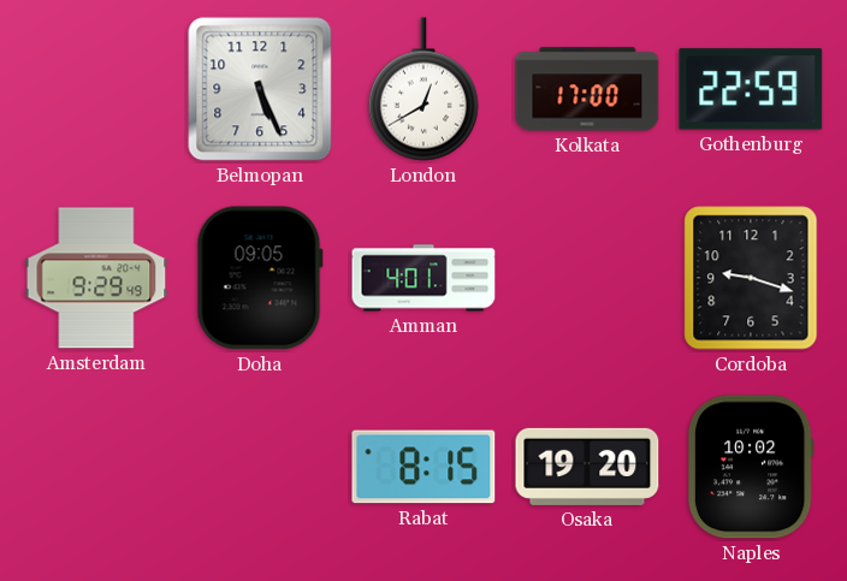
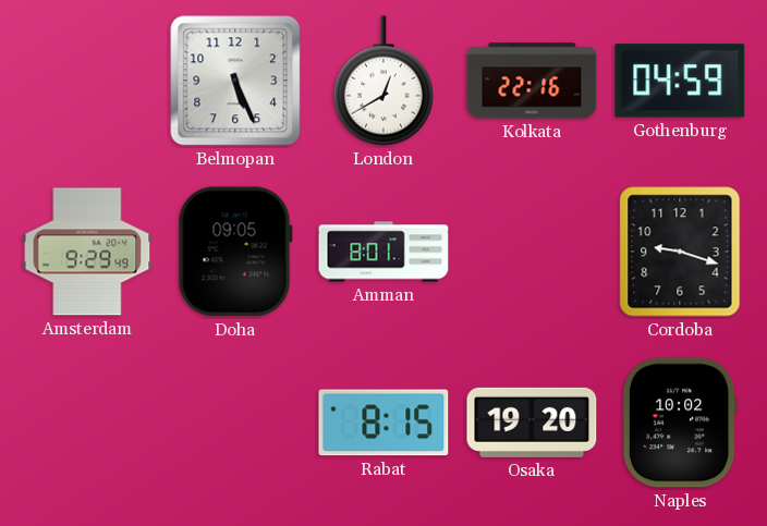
Kolkata: 17:00 -> 22:16 (532, 81)
Gothenburg: 22:59 -> 04:59 (680, 81)
Amman: 4:01 -> 8:01 (384, 252)
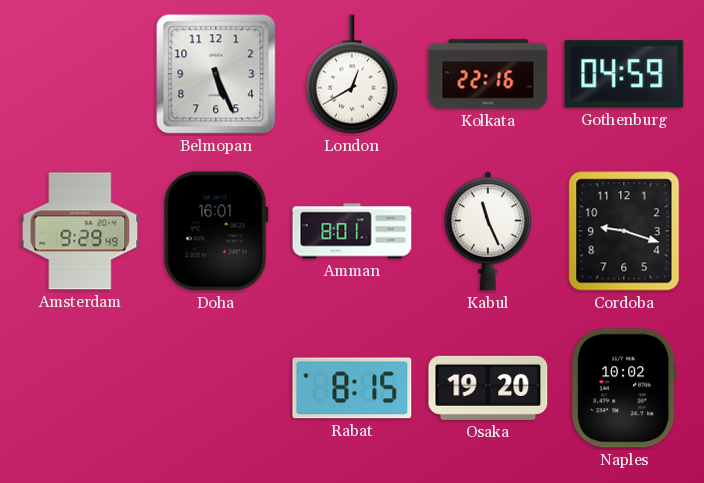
Doha: 09:05 -> 16:01 (216, 231)
Kabul: none -> 11:26 (488, 231)
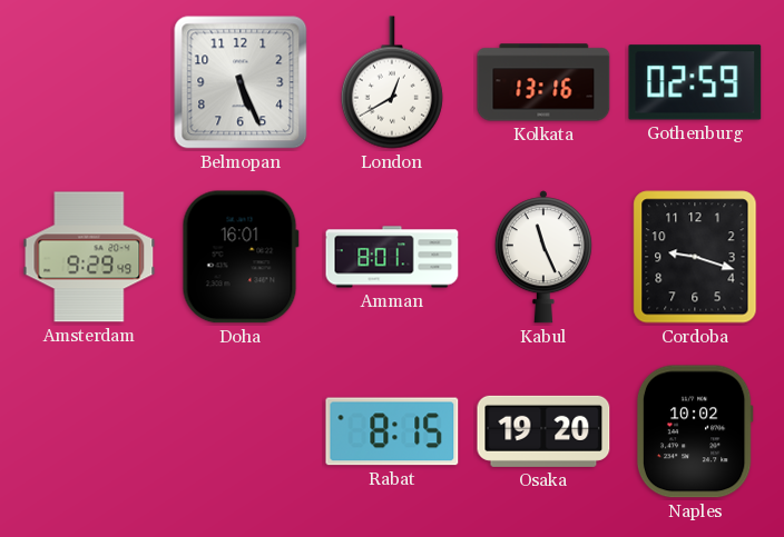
Kolkata: 22:16 -> 13:16 (543, 82)
Gothenburg: 04:59 -> 02:59 (695, 82)
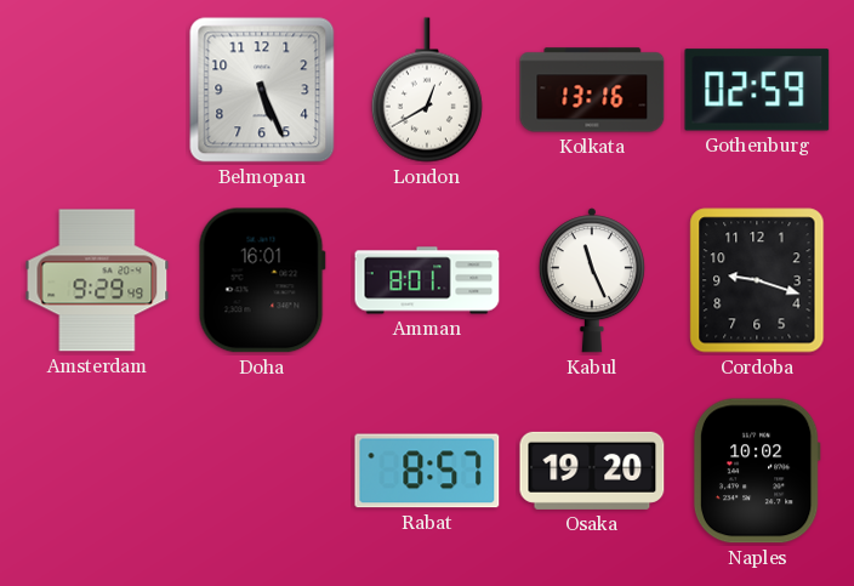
Rabat: 8:15 -> 8:57 (427, 471)
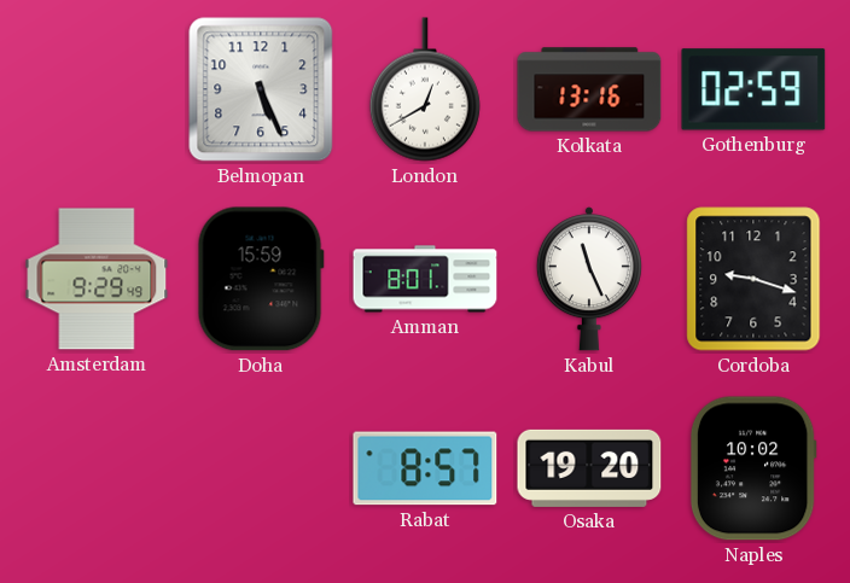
Doha: 16:01 -> 15:59 (261, 279)
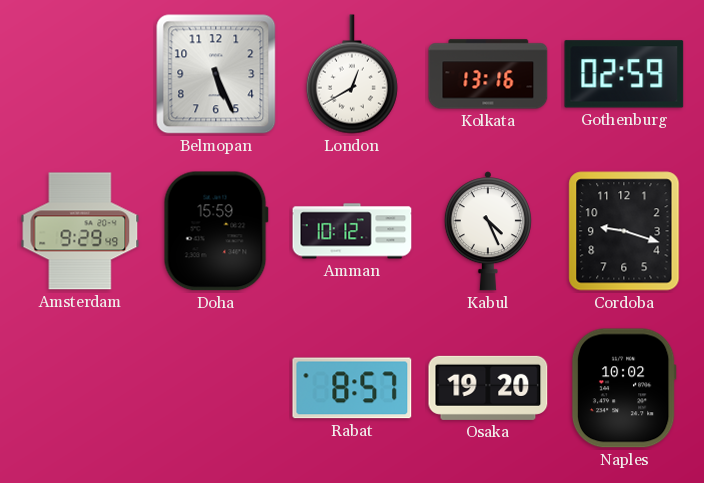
Amman: 8:01 -> 10:12 (352, 231)
Kabul: 11:26 -> 4:26 (488, 231)
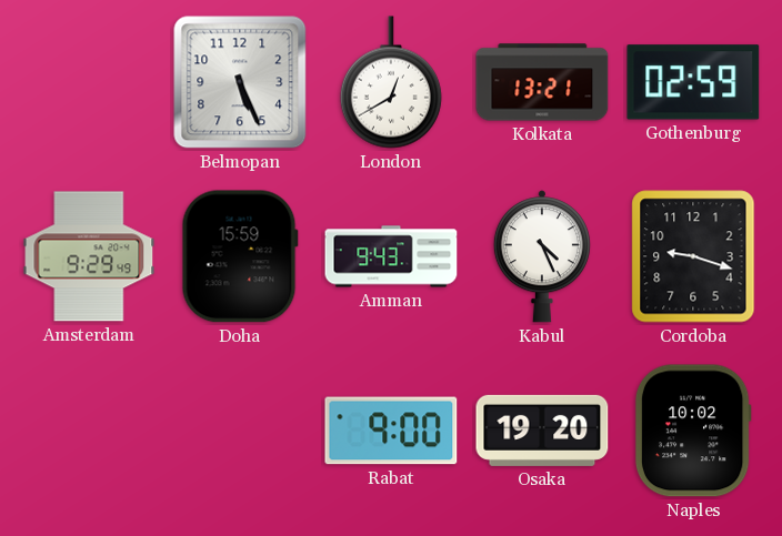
Kolkata: 13:16 -> 13:21 (542, 82)
Amman: 10:12 -> 9:43 (391, 256)
Rabat: 8:57 -> 9:00 (391, 431)
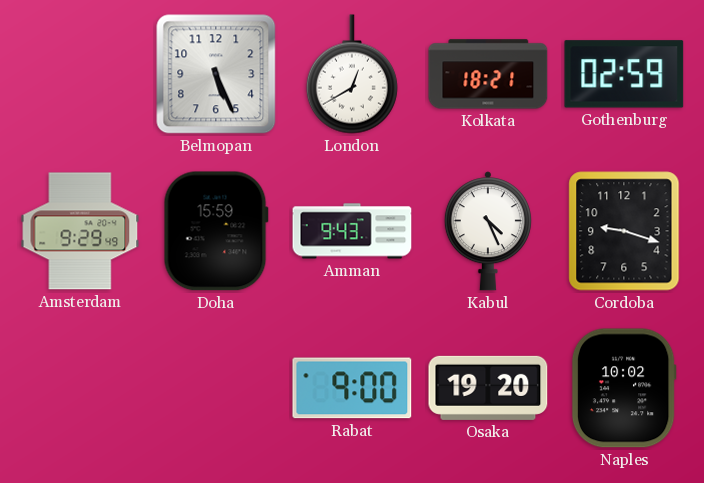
Kolkata: 13:21 -> 18:21 (488, 74)
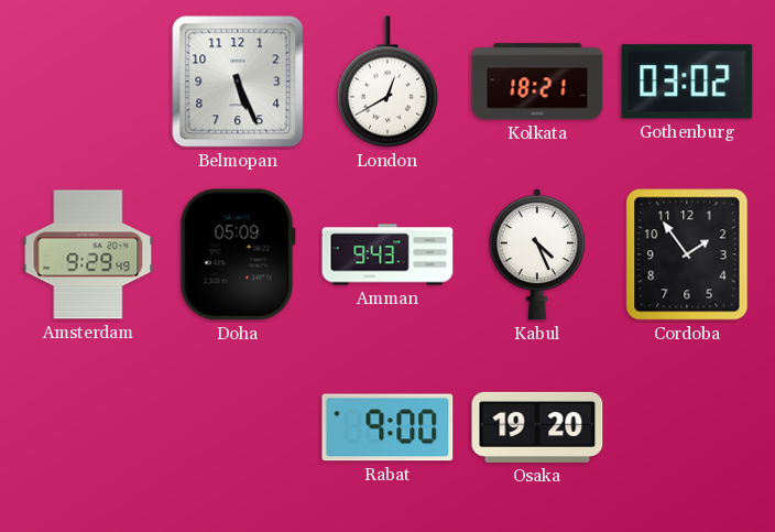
Gothenburg: 02:59 -> 03:02 (687, 82)
Doha: 15:59 -> 05:09 (238, 254)
Cordoba: 9:18 -> 1:54 (687, 254)
Naples: 10:02 -> none (624, 388)
